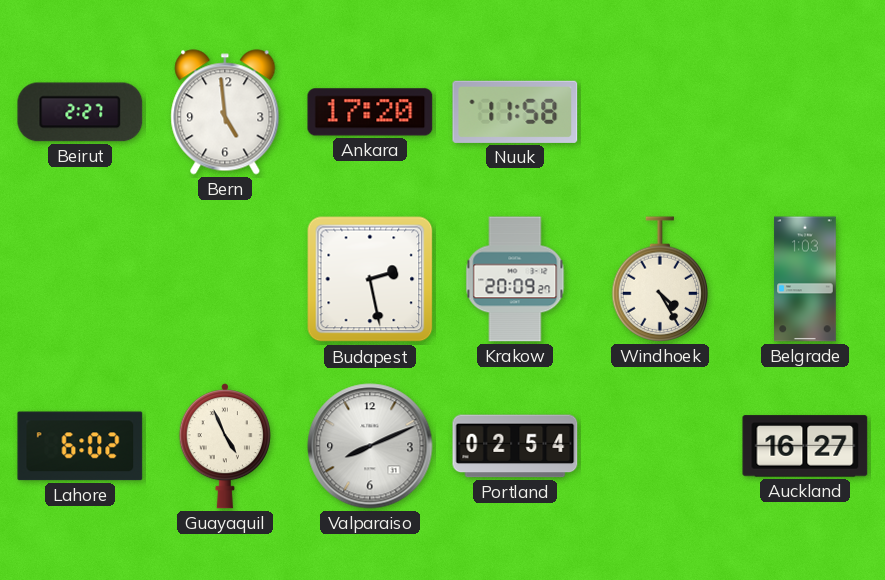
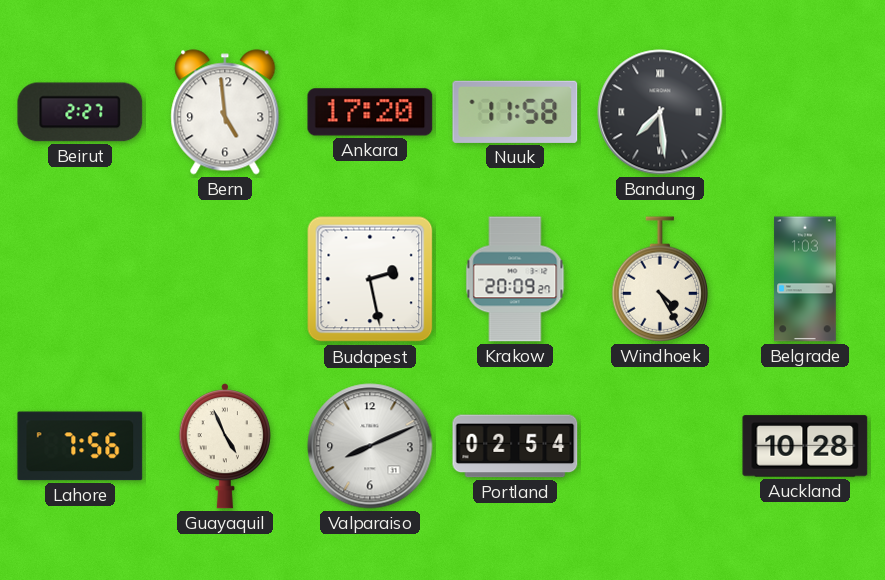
Bandung: none -> 7:29 (660, 112)
Lahore: 6:02 -> 7:56 (80, 446)
Auckland: 16:27 -> 10:28 (805, 446)
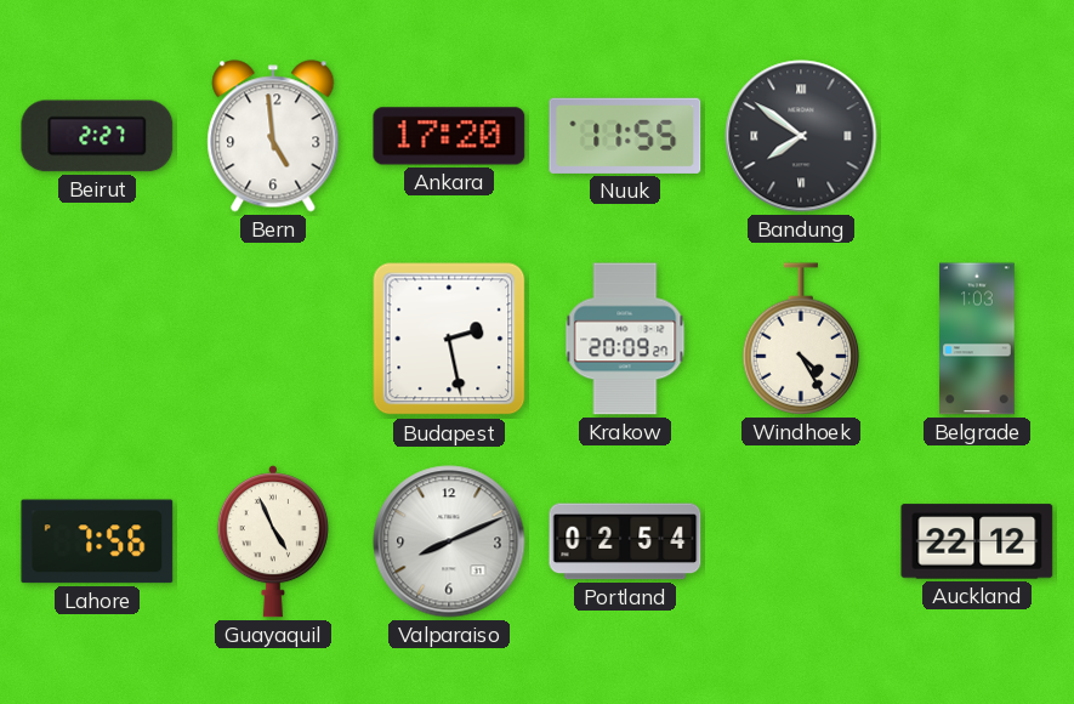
Nuuk: 11:58 -> 11:55 (625, 136)
Bandung: 7:29 -> 7:51 (801, 136)
Auckland: 10:28 -> 22:12 (977, 541)
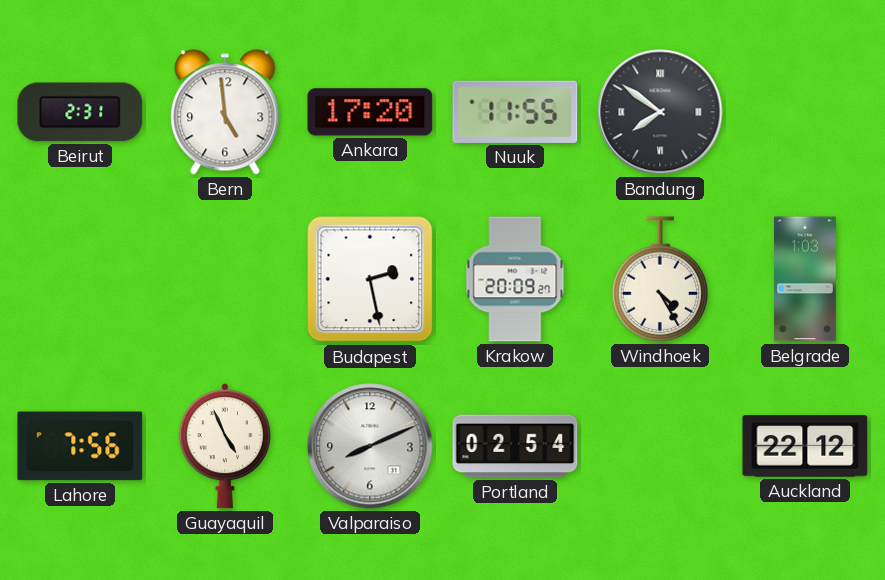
Beirut: 2:27 -> 2:31 (80, 112)
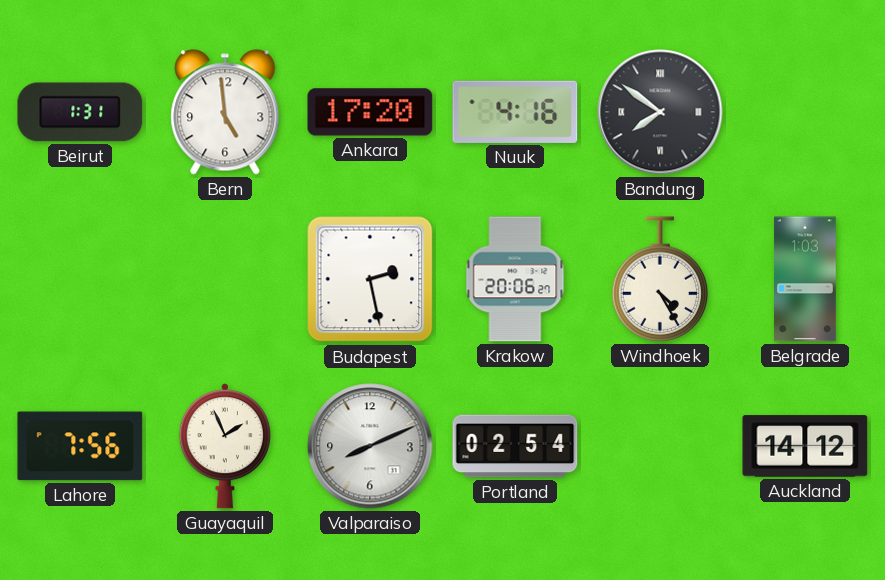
Beirut: 2:31 -> 1:31 (80, 112)
Nuuk: 11:55 -> 4:16 (515, 112)
Krakow: 20:09 -> 20:06 (515, 279)
Guayaquil: 4:56 -> 1:56 (225, 446)
Auckland: 22:12 -> 14:12 (805, 446)
